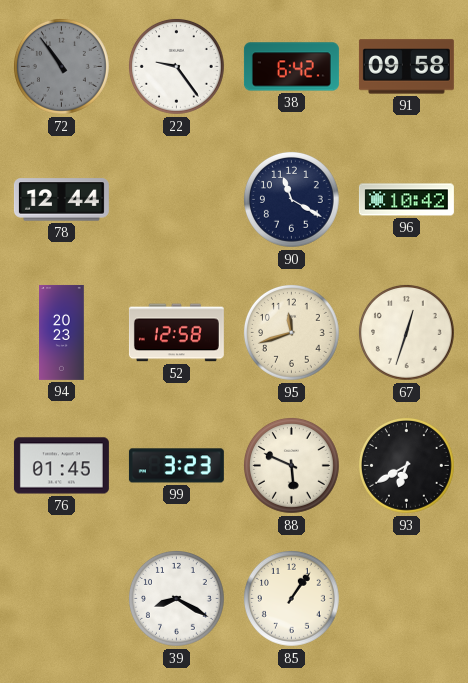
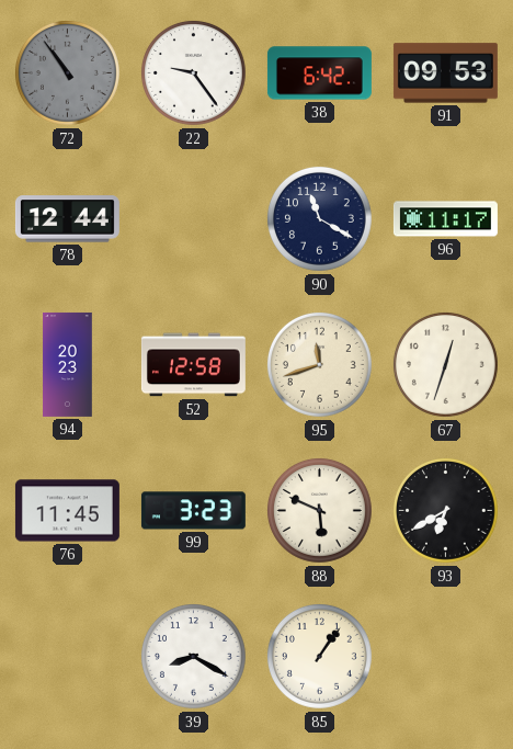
91: 09:58 -> 09:53 (445, 73)
96: 10:42 -> 11:17 (445, 219)
76: 01:45 -> 11:45 (67, 511)
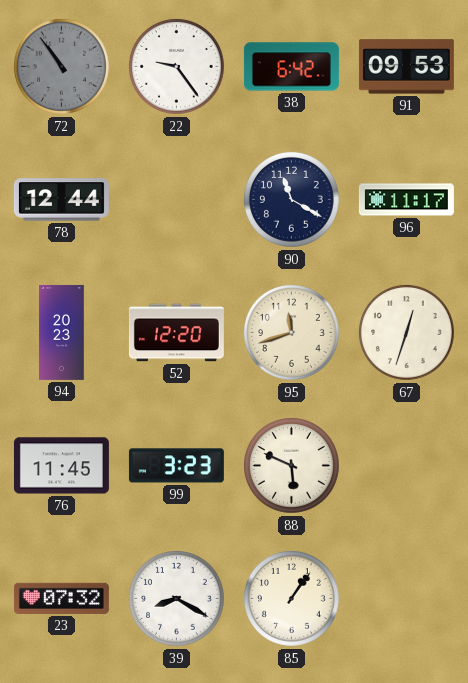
52: 12:58 -> 12:20 (176, 333)
93: 6:40 -> none (445, 510)
23: none -> 07:32 (61, 598)
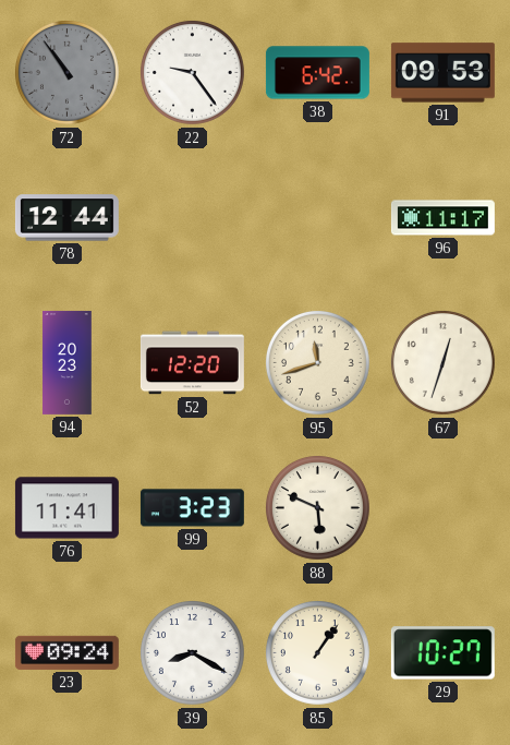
90: 11:20 -> none (291, 199)
76: 11:45 -> 11:41 (66, 508)
23: 07:32 -> 09:24 (66, 652)
29: none -> 10:27 (442, 653)
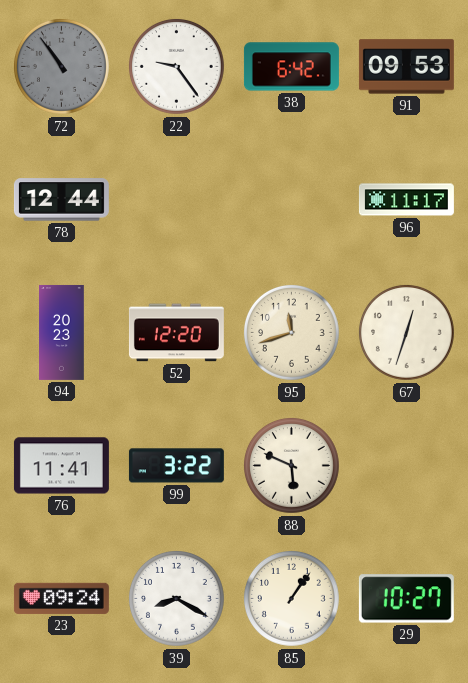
99: 3:23 -> 3:22 (176, 466)
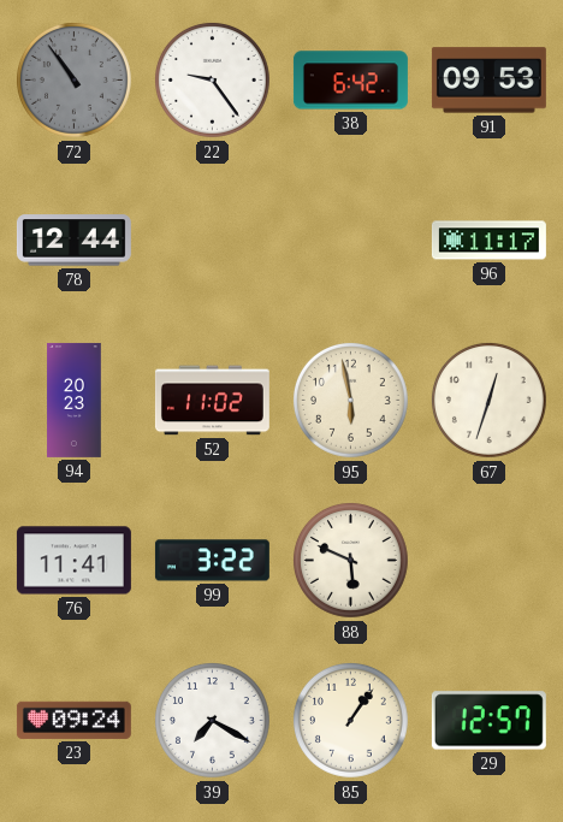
52: 12:20 -> 11:02 (212, 401)
95: 11:42 -> 5:58 (350, 400)
39: 8:20 -> 7:20 (212, 720)
29: 10:27 -> 12:57 (488, 721)
